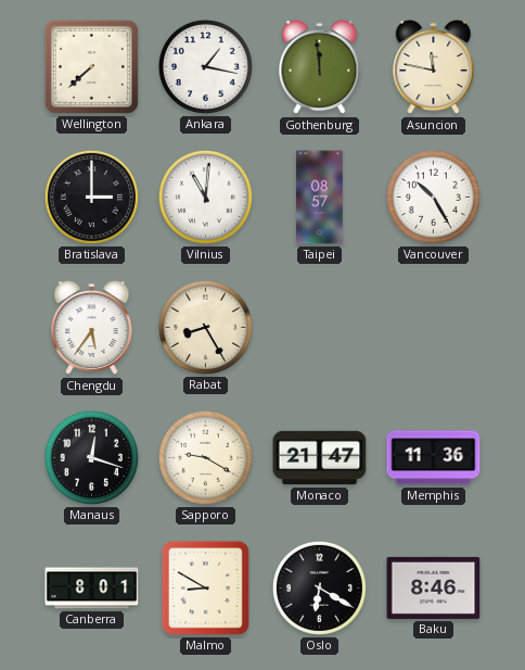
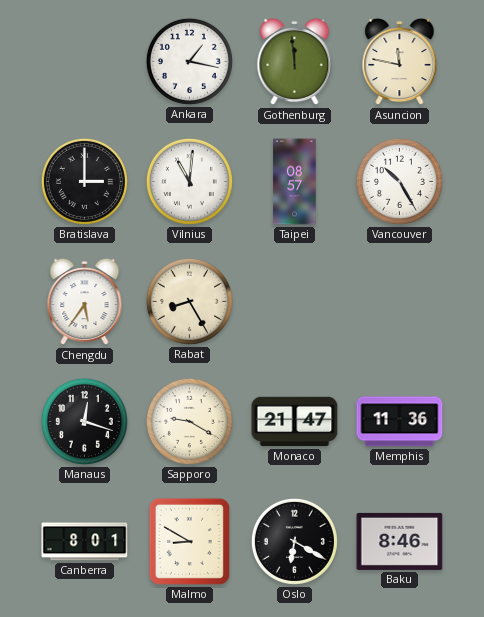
Wellington: 7:38 -> none (91, 66)
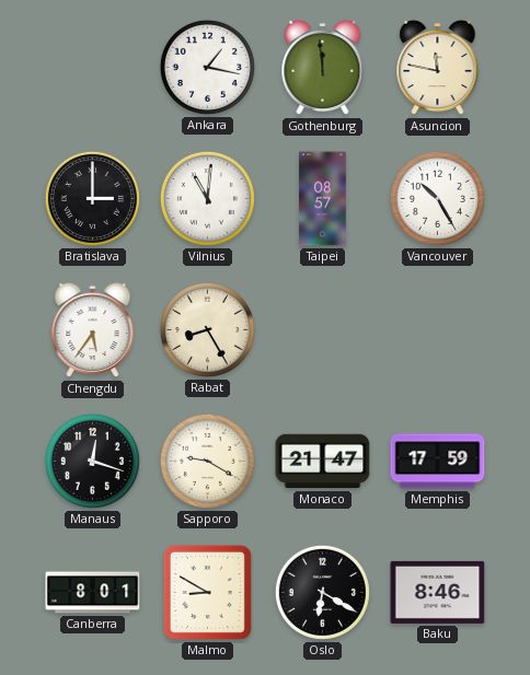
Memphis: 11:36 -> 17:59 (438, 462)
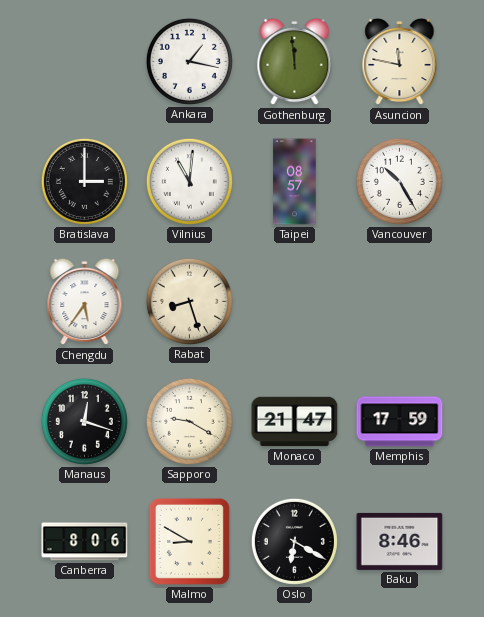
Rabat: 8:25 -> 8:27 (189, 301)
Canberra: 8:01 -> 8:06 (85, 542)
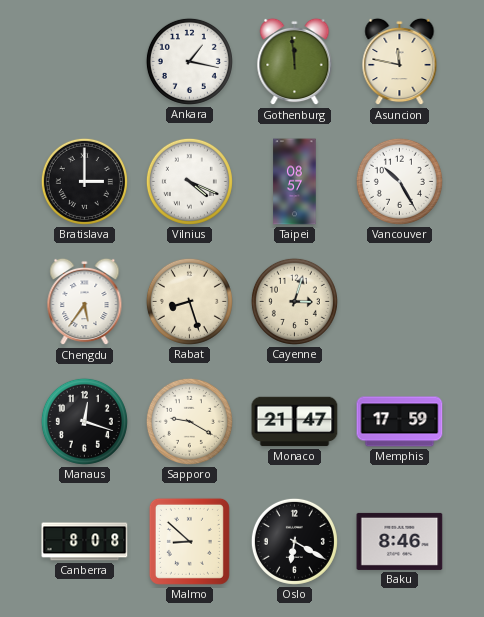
Vilnius: 11:01 -> 4:19 (189, 181)
Cayenne: none -> 3:03 (294, 301)
Canberra: 8:06 -> 8:08 (85, 542)
Malmo: 8:50 -> 8:52 (189, 541)
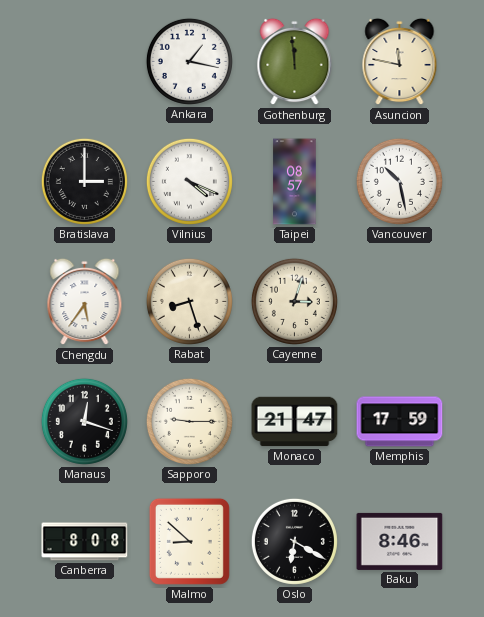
Vancouver: 10:25 -> 10:28 (399, 181)
Sapporo: 9:20 -> 9:15 (189, 421)
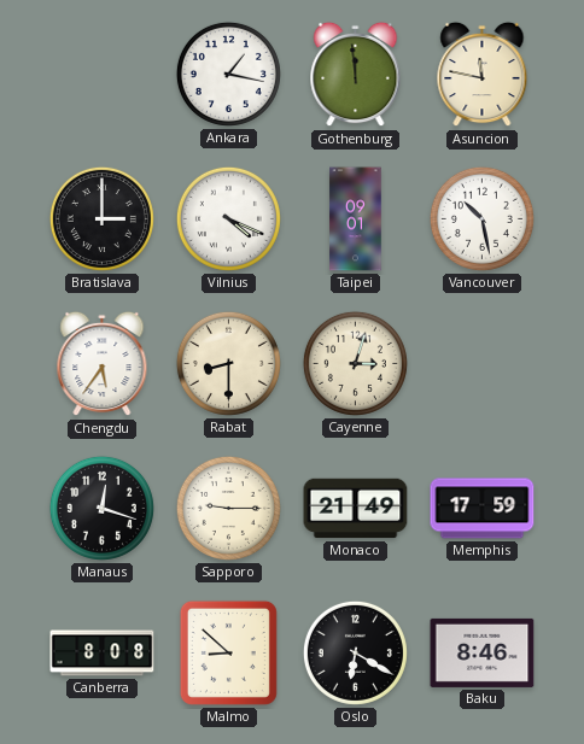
Taipei: 08:57 -> 09:01 (356, 219)
Rabat: 8:27 -> 8:30 (228, 363)
Monaco: 21:47 -> 21:49 (356, 509)
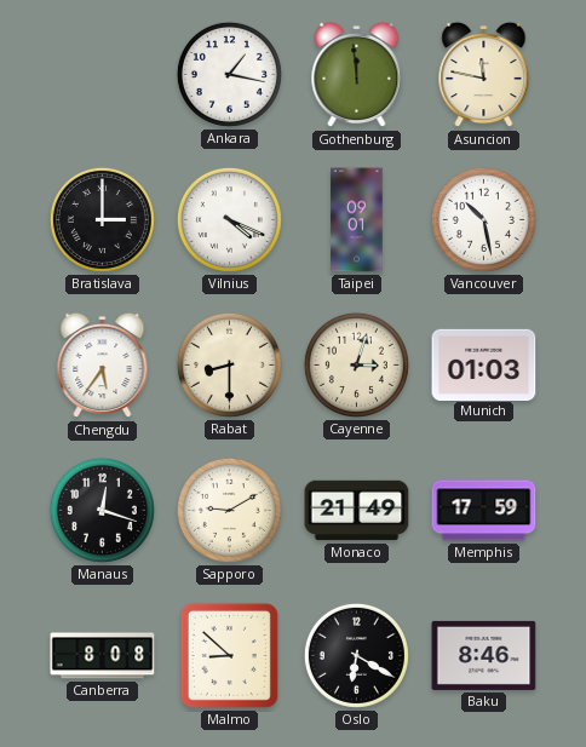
Munich: none -> 01:03 (484, 364)
Sapporo: 9:15 -> 9:10 (229, 510)
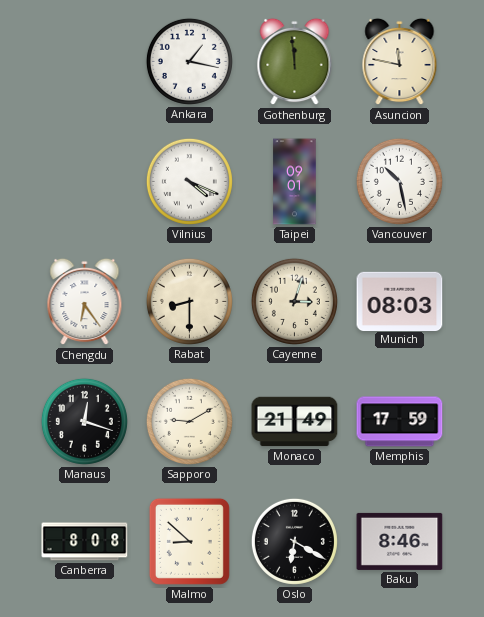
Bratislava: 3:00 -> none (102, 219)
Chengdu: 5:36 -> 6:24 (85, 302)
Munich: 01:03 -> 08:03 (400, 301)
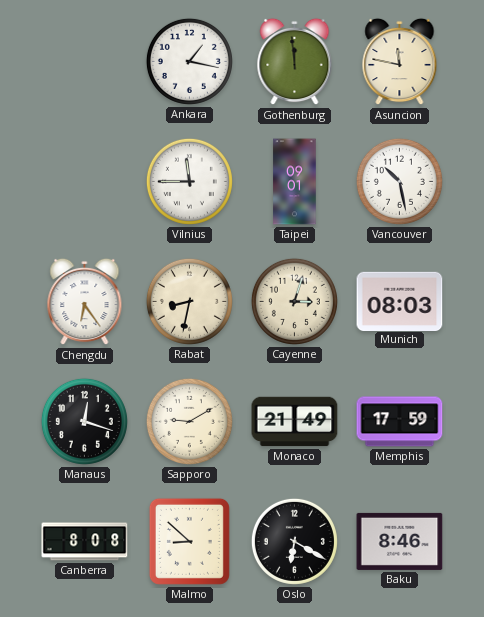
Vilnius: 4:19 -> 11:45 (189, 181)
Rabat: 8:30 -> 8:32 (189, 301)
